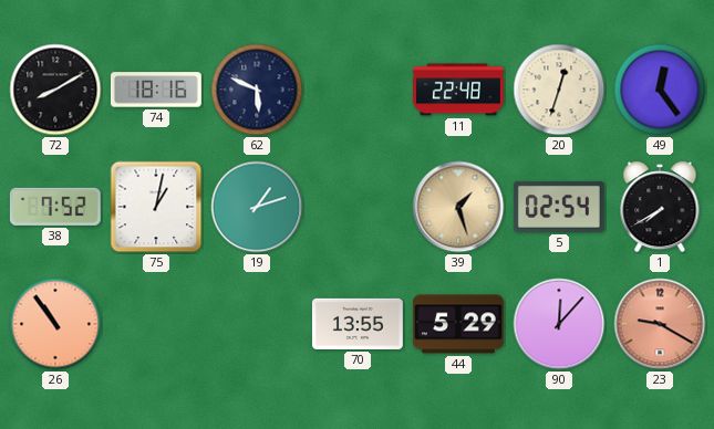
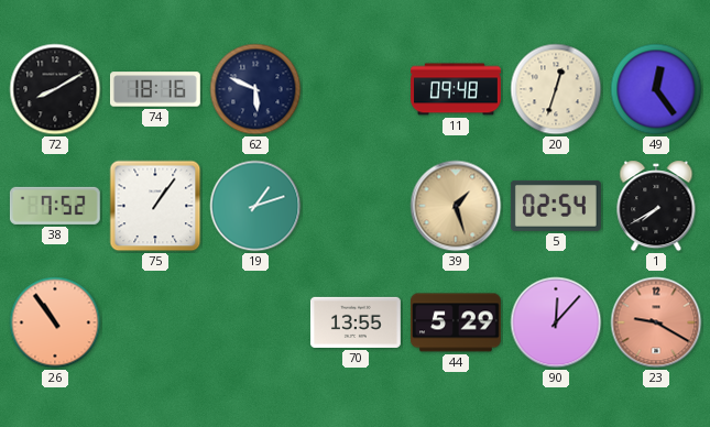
11: 22:48 -> 09:48 (457, 89)
75: 1:02 -> 1:06 (155, 206)
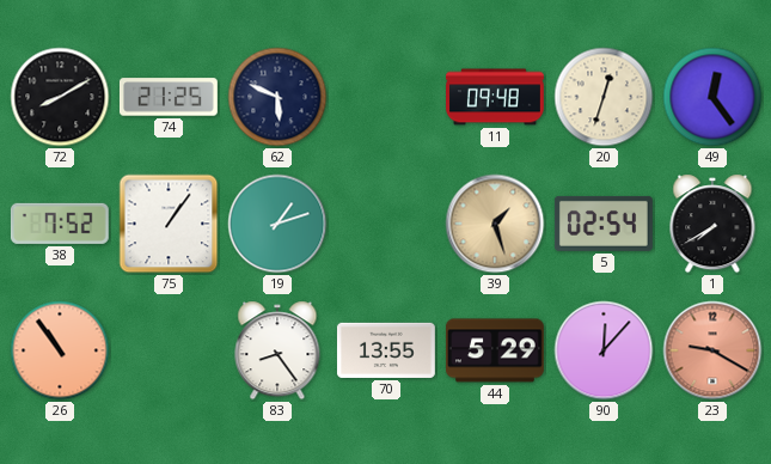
74: 18:16 -> 21:25 (169, 97)
83: none -> 8:24 (277, 350)
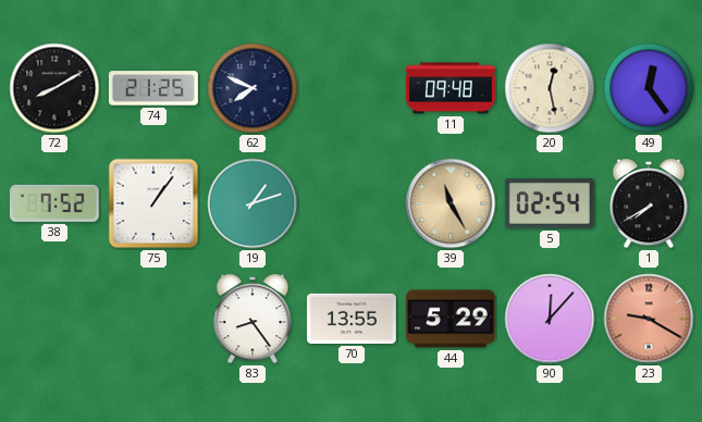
62: 5:49 -> 7:49 (253, 88)
20: 12:33 -> 12:28 (550, 88)
39: 1:27 -> 11:25 (451, 203)
26: 10:54 -> none (60, 350)
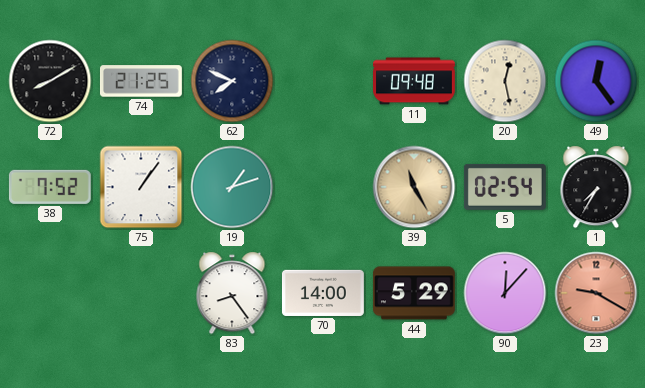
1: 7:40 -> 7:35 (596, 187)
70: 13:55 -> 14:00 (323, 293)
